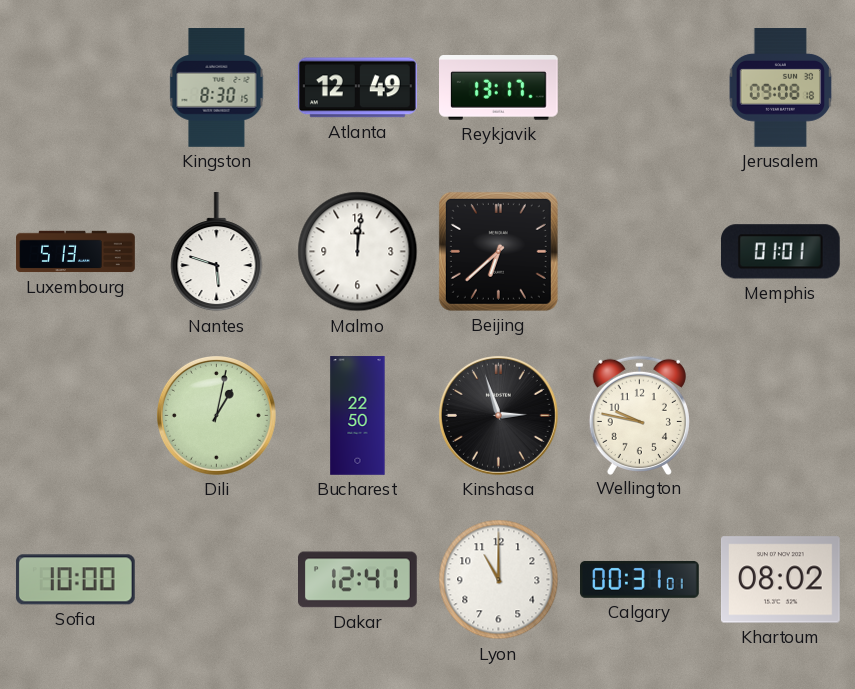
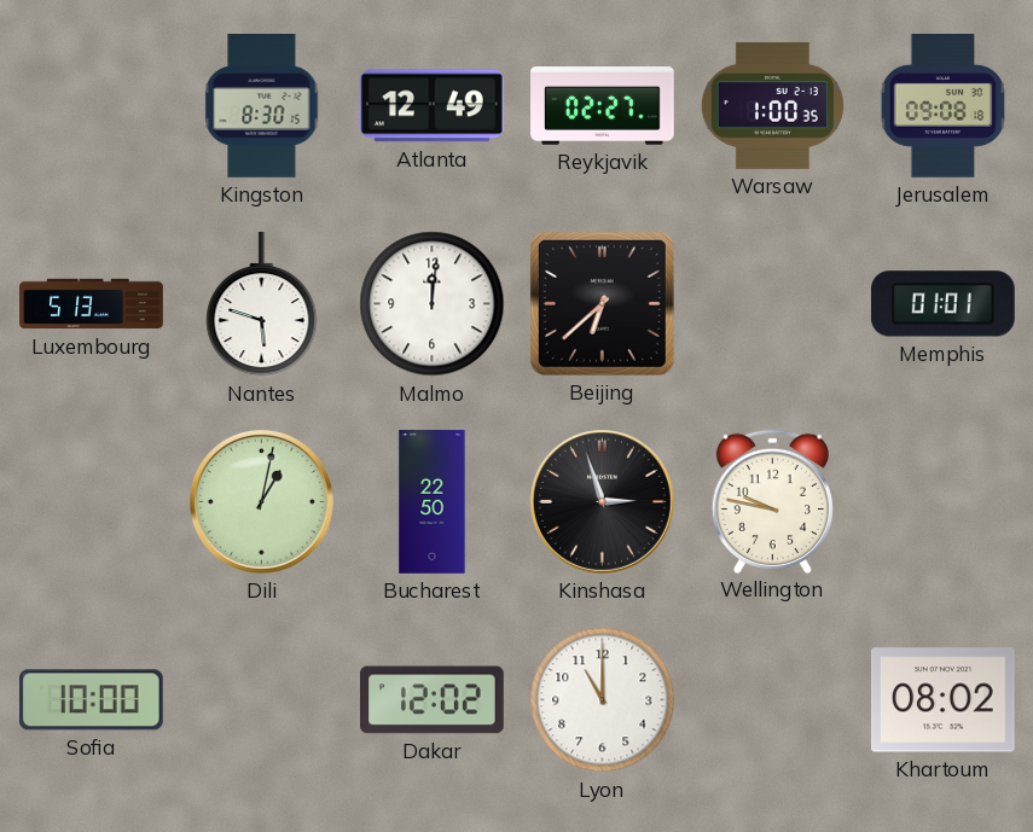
Reykjavik: 13:17 -> 02:27 (603, 106)
Warsaw: none -> 1:00 (772, 105)
Dakar: 12:41 -> 12:02 (433, 700)
Calgary: 00:31 -> none (640, 580)
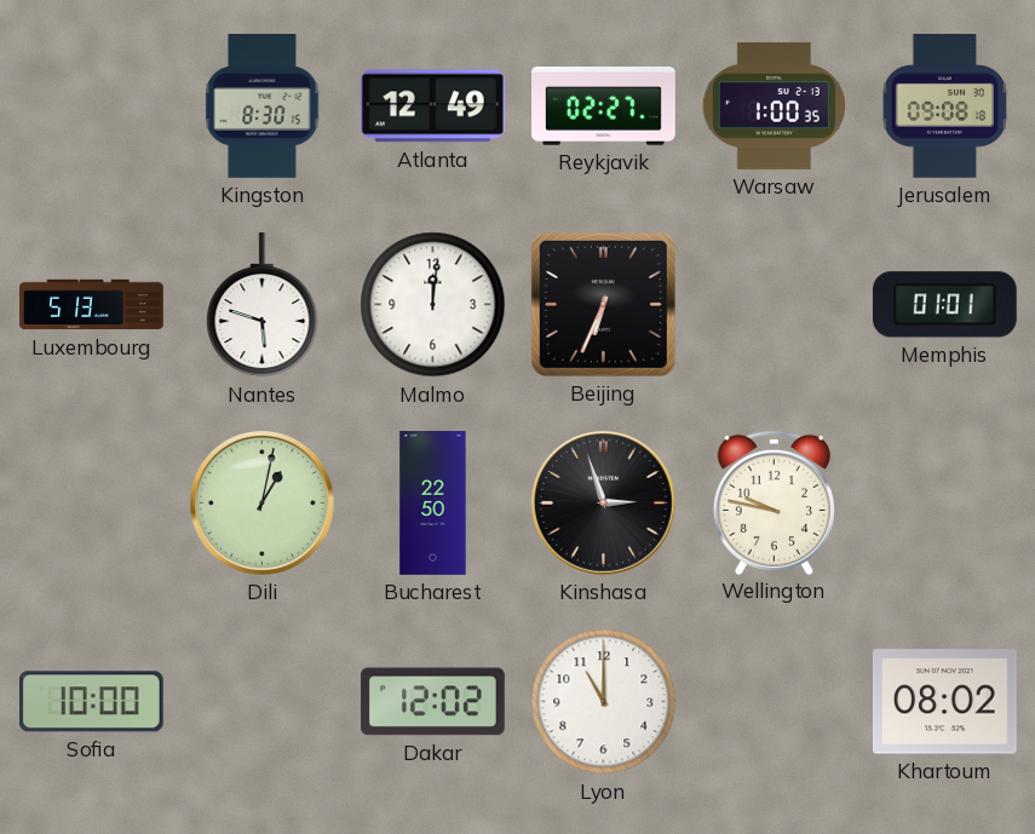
Beijing: 6:38 -> 6:34 (603, 304)
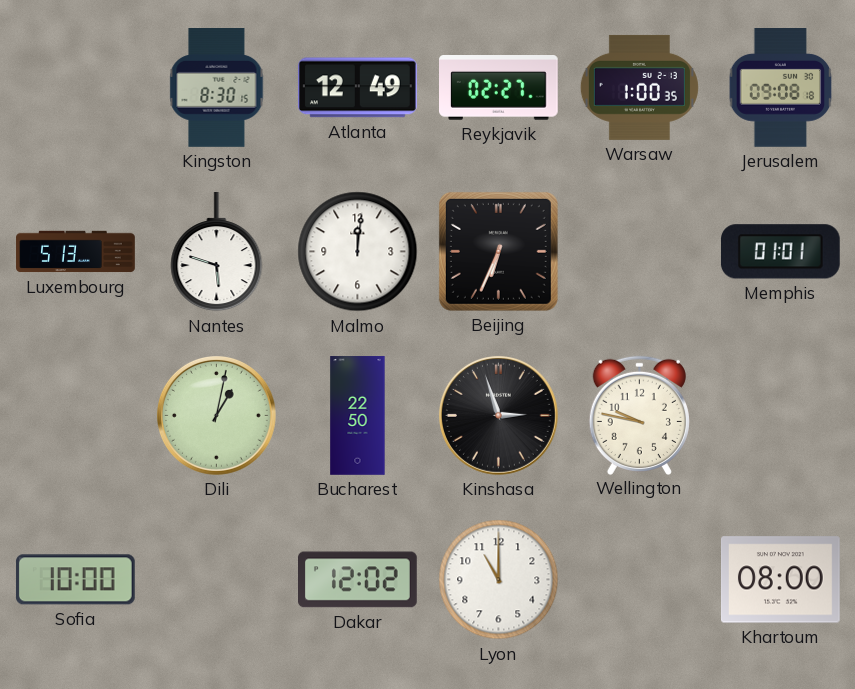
Khartoum: 08:02 -> 08:00 (781, 580)
